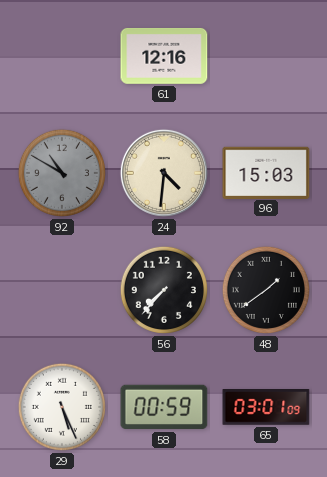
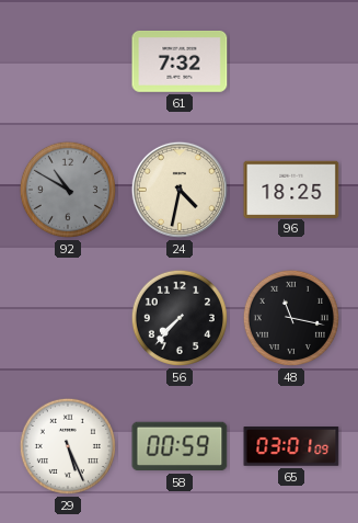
61: 12:16 -> 7:32 (180, 61)
24: 4:31 -> 4:32 (180, 190)
96: 15:03 -> 18:25 (291, 189)
48: 1:39 -> 11:17 (291, 318)
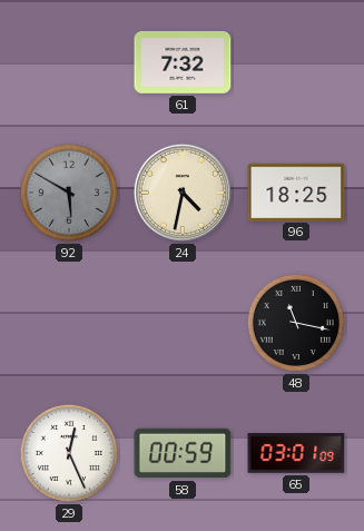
92: 10:50 -> 5:50 (69, 193)
56: 7:37 -> none (180, 318)
29: 5:26 -> 12:26 (69, 453)
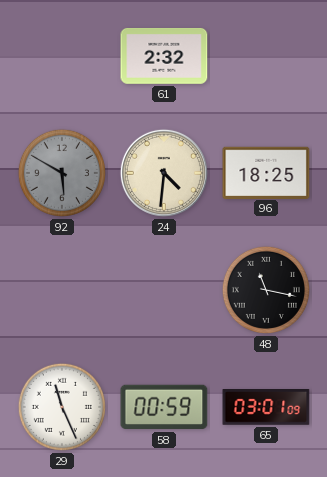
61: 7:32 -> 2:32 (164, 56)
24: 4:32 -> 4:31 (164, 173)
29: 12:26 -> 11:26 (62, 407)
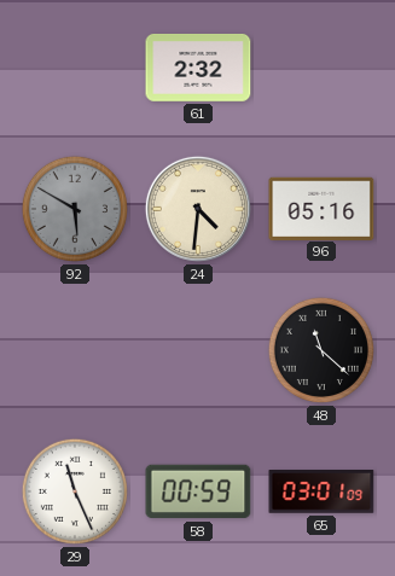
96: 18:25 -> 05:16 (321, 208)
48: 11:17 -> 11:22 (321, 350)
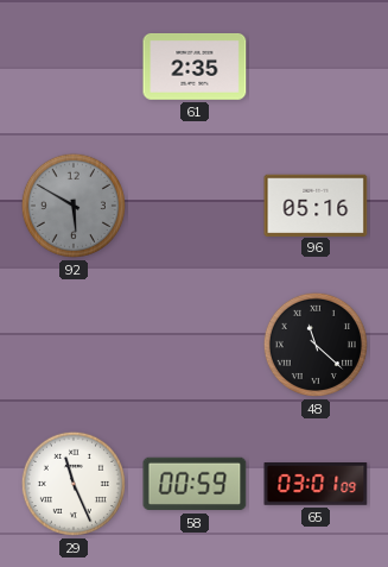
61: 2:32 -> 2:35 (195, 67)
24: 4:31 -> none (198, 209)
